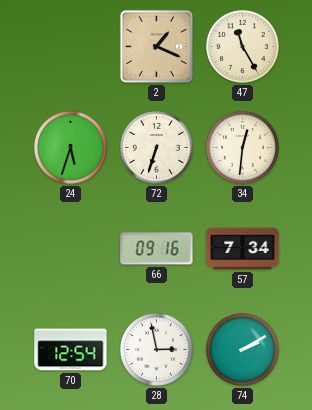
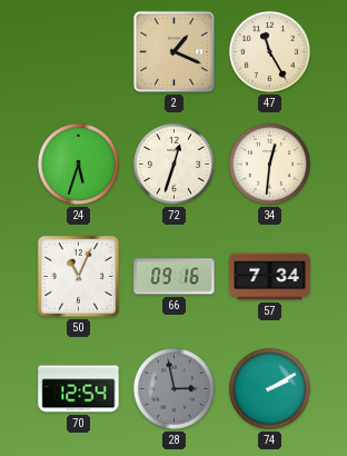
72: 6:33 -> 12:33 (173, 163)
50: none -> 11:04 (78, 276)
28 dial: white -> grey (173, 388)
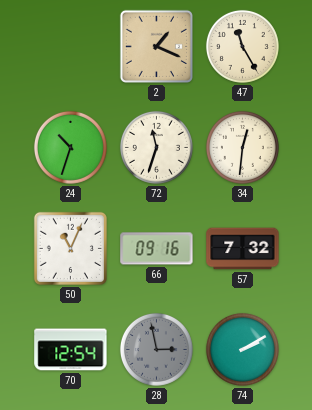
24: 5:33 -> 10:33 (70, 147)
72: 12:33 -> 11:33 (156, 147)
57: 7:34 -> 7:32 (243, 249)
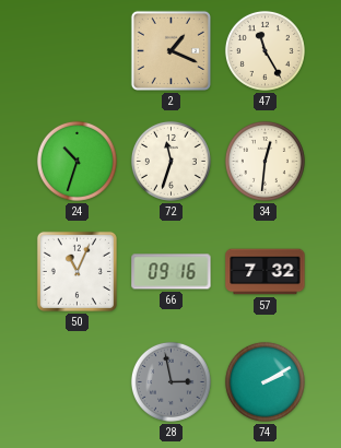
70: 12:54 -> none (71, 350)
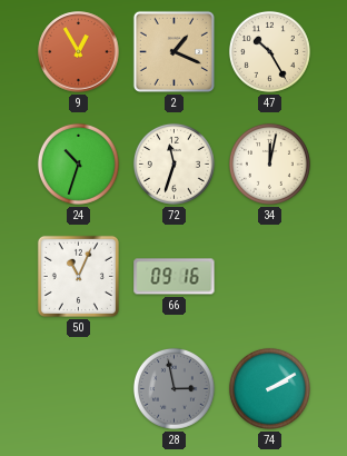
9: none -> 12:55 (79, 52)
47: 11:25 -> 10:25 (269, 51)
34: 12:31 -> 12:02 (269, 163)
57: 7:32 -> none (266, 272)
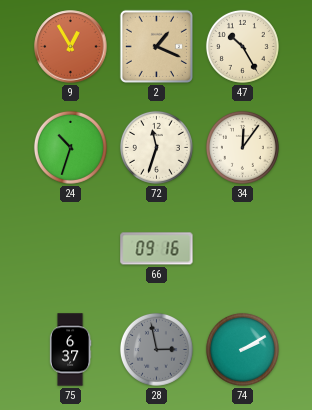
34: 12:02 -> 12:06 (242, 147)
50: 11:04 -> none (78, 276)
75: none -> 6:37 (70, 350)
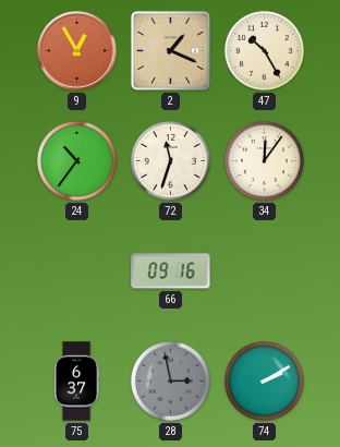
24: 10:33 -> 10:36 (76, 160)
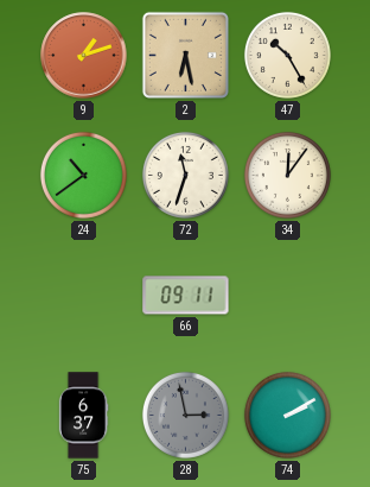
9: 12:55 -> 1:12 (84, 56)
2: 1:19 -> 6:28 (185, 55)
24: 10:36 -> 10:39 (83, 175)
66: 09:16 -> 09:11 (186, 296)
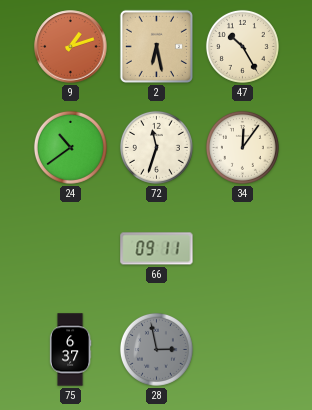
74: 2:10 -> none (287, 415)
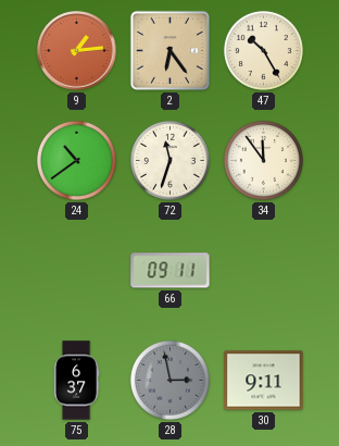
9: 1:12 -> 1:14 (77, 51)
2: 6:28 -> 6:24 (169, 50)
34: 12:06 -> 11:54 (263, 160)
30: none -> 9:11 (264, 381)
